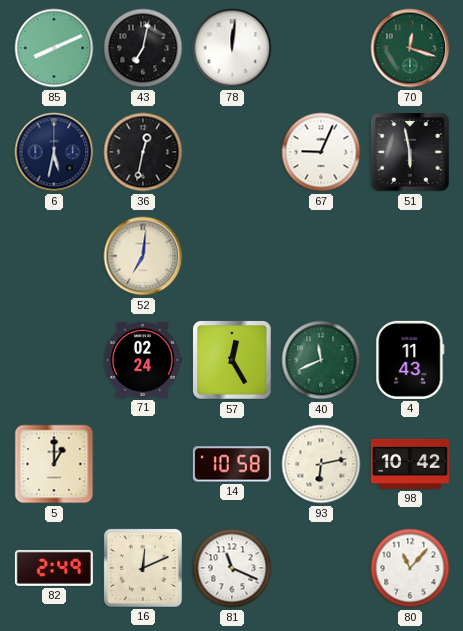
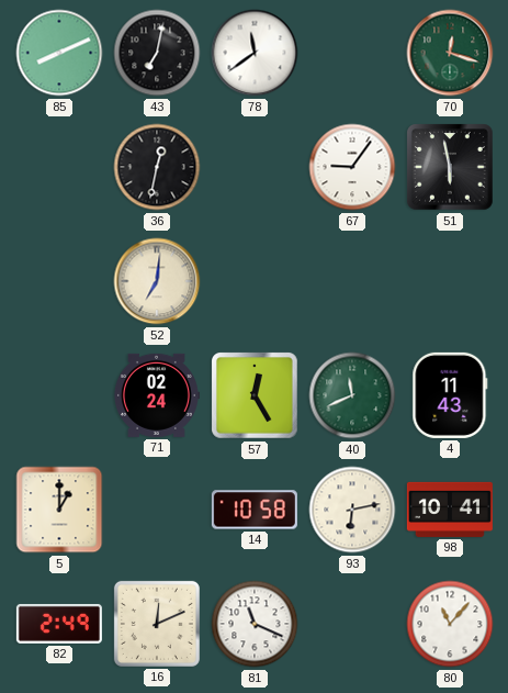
78: 12:01 -> 11:39 (255, 53)
6: 5:32 -> none (54, 152)
67: 9:04 -> 9:06 (352, 167)
98: 10:42 -> 10:41 (450, 510)
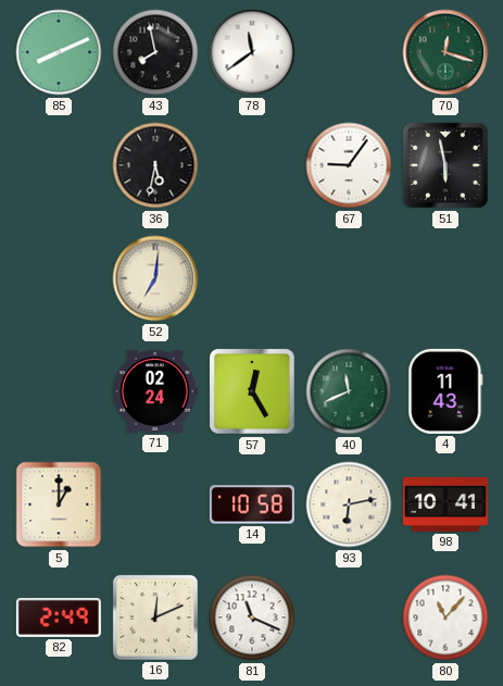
43: 7:02 -> 7:58 (155, 52)
36: 12:32 -> 5:32 (155, 165)
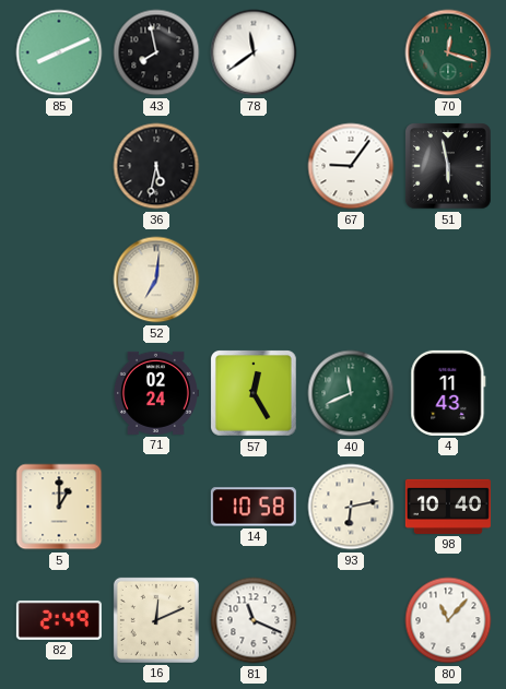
98: 10:41 -> 10:40 (448, 507)
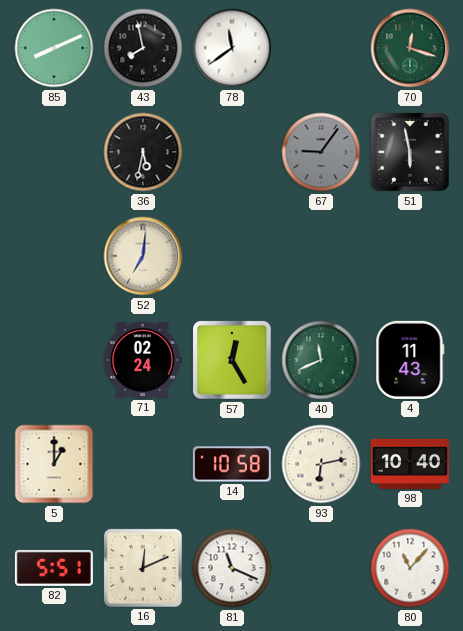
67 dial: white -> grey (321, 152)
82: 2:49 -> 5:51 (54, 568)
